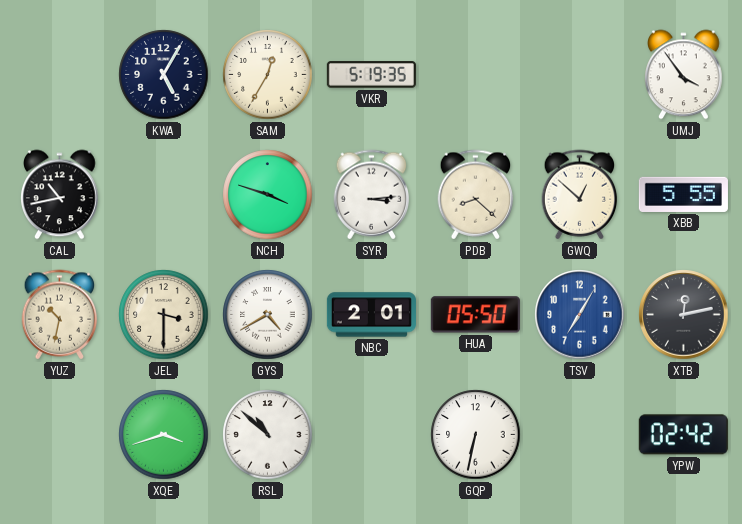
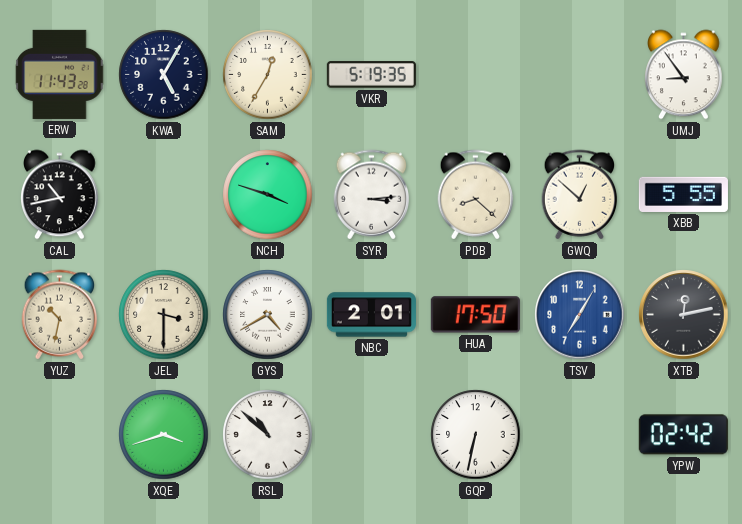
ERW: none -> 11:43 (60, 74)
UMJ: 3:54 -> 8:54 (684, 75)
HUA: 05:50 -> 17:50 (475, 315)
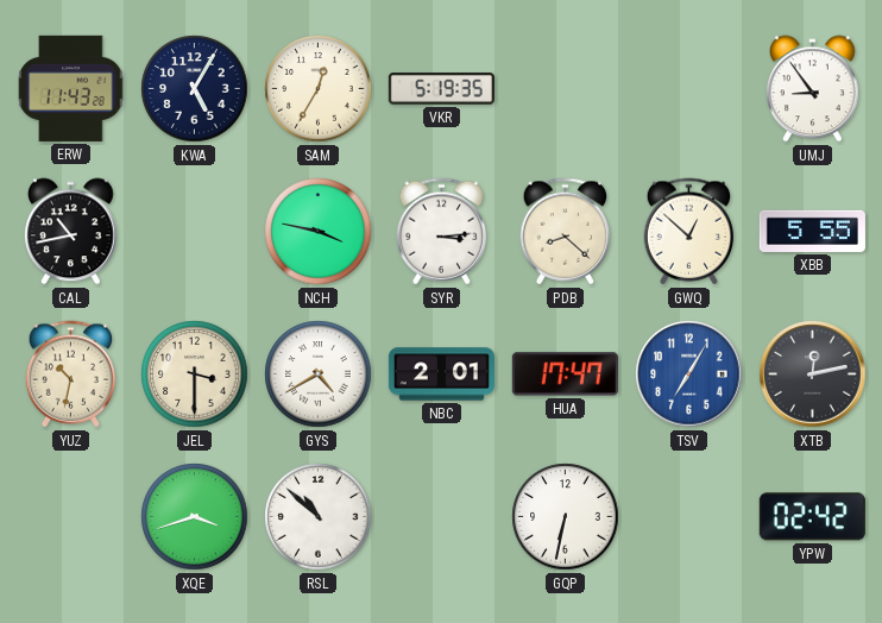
NCH: 3:48 -> 3:47 (319, 232)
HUA: 17:50 -> 17:47 (565, 375)
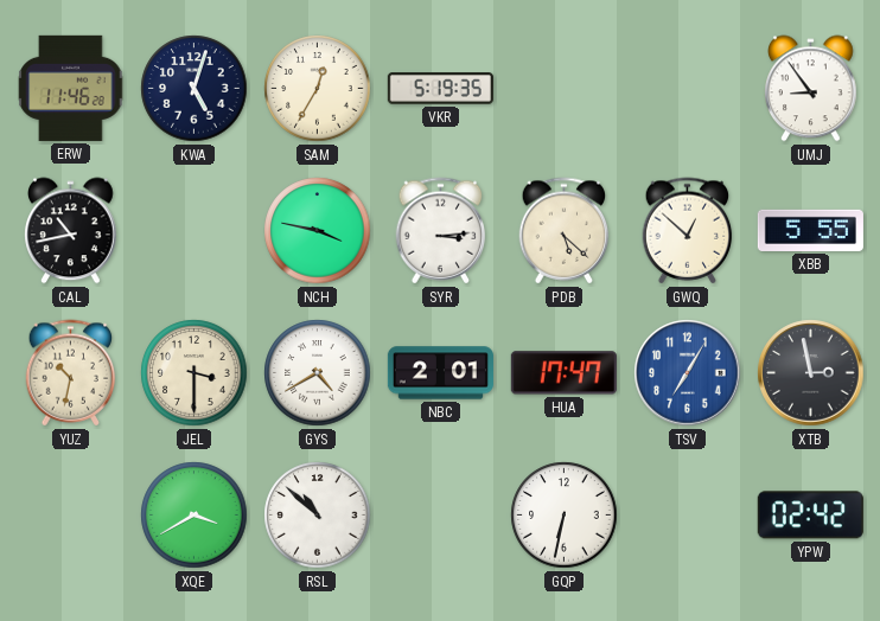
ERW: 11:43 -> 11:46 (71, 88)
KWA: 5:05 -> 5:03 (195, 89)
PDB: 8:22 -> 5:22 (565, 231)
XTB: 12:13 -> 2:58 (811, 373)
XQE: 3:42 -> 3:40 (195, 516)
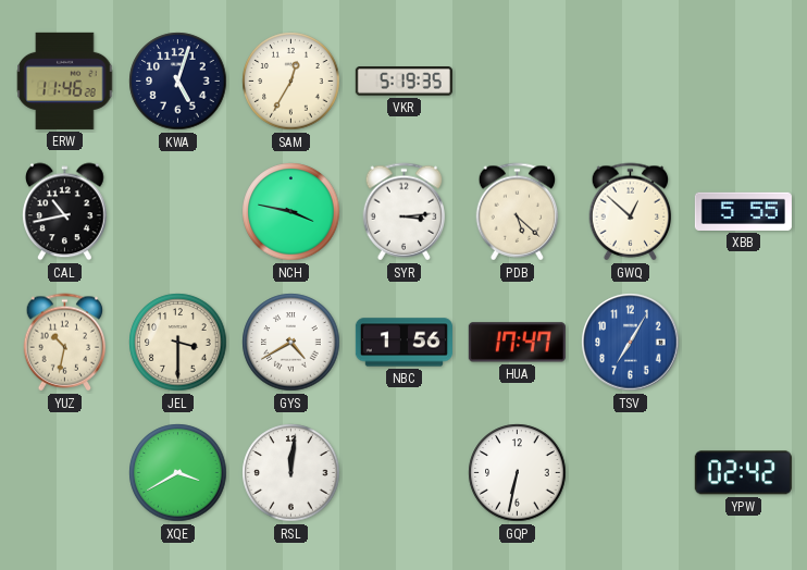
UMJ: 8:54 -> none (811, 89)
NBC: 2:01 -> 1:56 (403, 343)
XTB: 2:58 -> none (811, 373)
RSL: 10:52 -> 12:01 (291, 473)
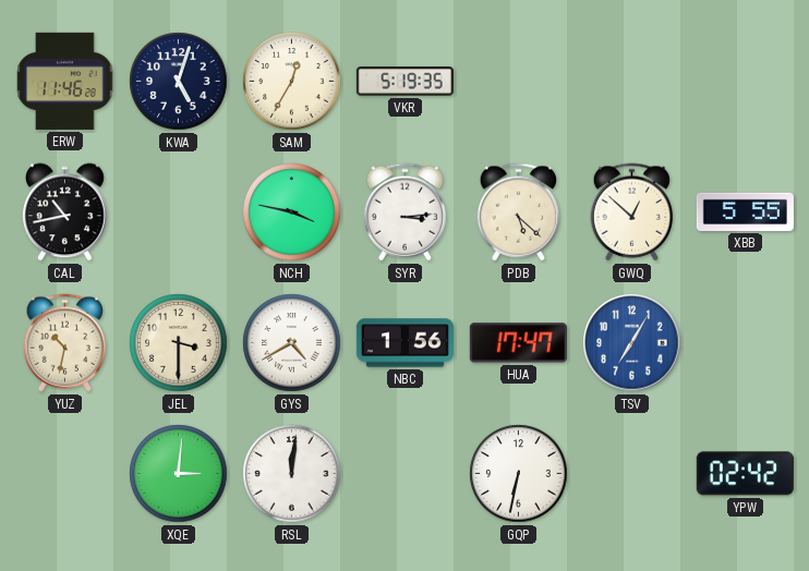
XQE: 3:40 -> 3:01 (179, 474)
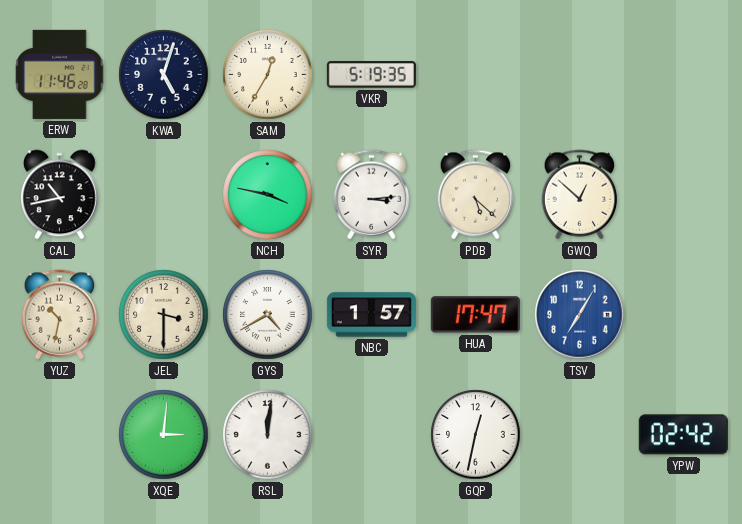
XBB: 5:55 -> none (745, 211)
NBC: 1:56 -> 1:57 (371, 315)
GQP: 6:32 -> 12:32 (476, 435)
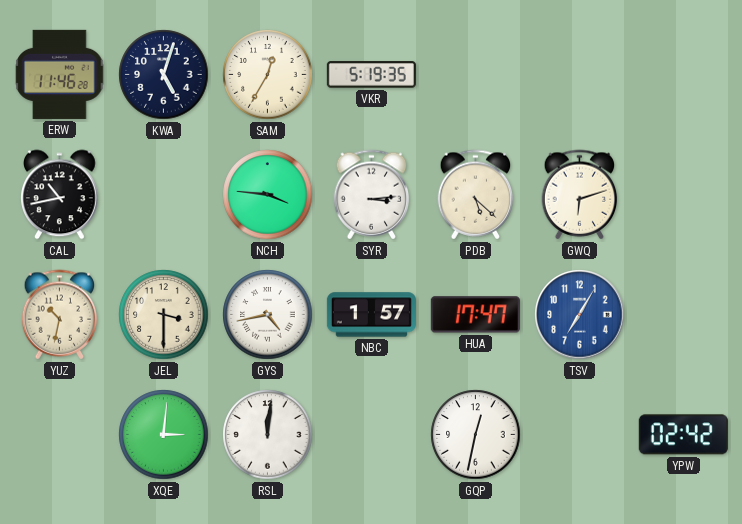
NCH: 3:47 -> 3:46 (268, 195)
GWQ: 12:52 -> 6:12 (580, 195)
GYS: 4:40 -> 4:43 (268, 315)
